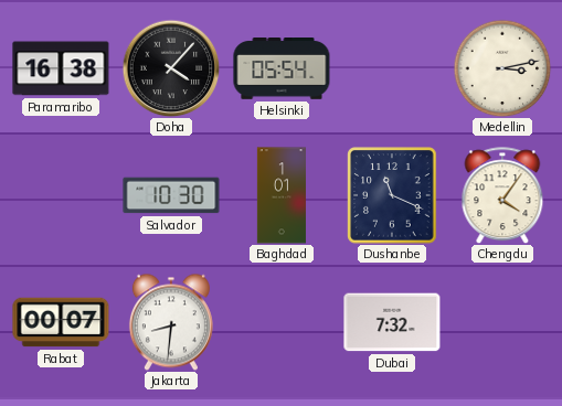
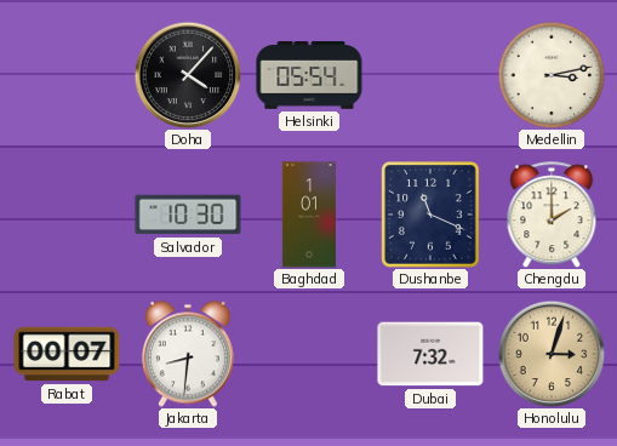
Paramaribo: 16:38 -> none (61, 68)
Chengdu: 4:06 -> 2:00 (552, 215)
Honolulu: none -> 3:03 (552, 354)
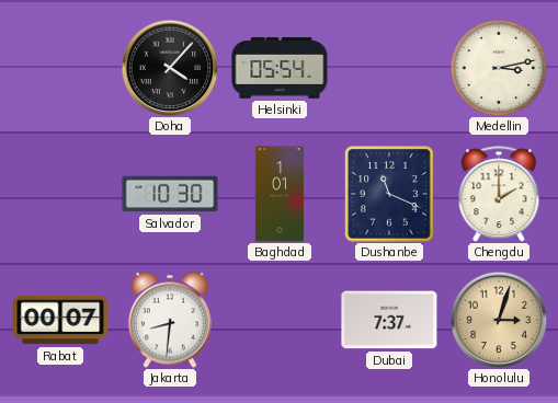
Dubai: 7:32 -> 7:37 (389, 320)
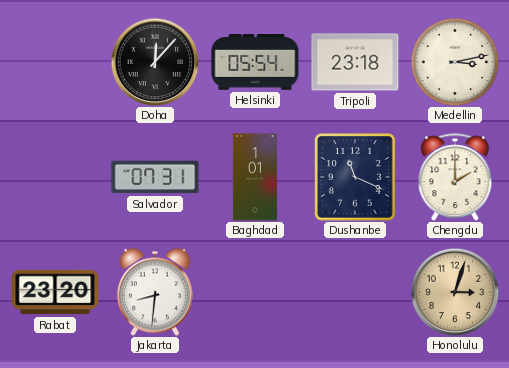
Doha: 4:07 -> 12:07 (155, 62)
Tripoli: none -> 23:18 (355, 62)
Salvador: 10:30 -> 07:31 (155, 177)
Rabat: 00:07 -> 23:20 (55, 292)
Dubai: 7:37 -> none (389, 320)
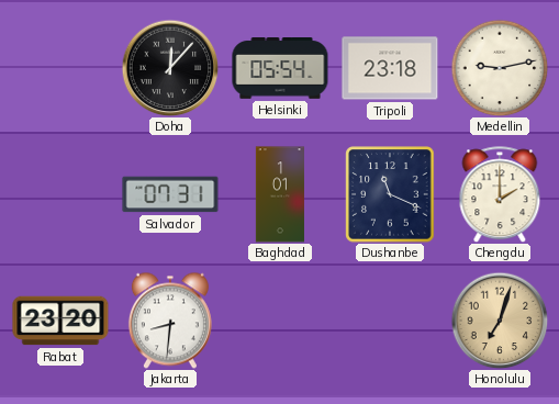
Medellin: 3:13 -> 9:13 (500, 68)
Honolulu: 3:03 -> 7:03 (500, 321)
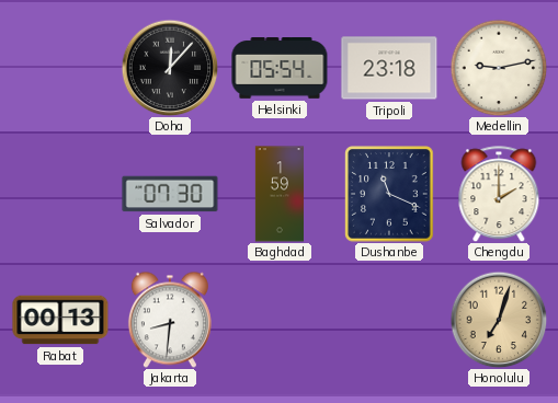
Salvador: 07:31 -> 07:30 (170, 194)
Baghdad: 1:01 -> 1:59 (280, 194)
Rabat: 23:20 -> 00:13 (60, 320)
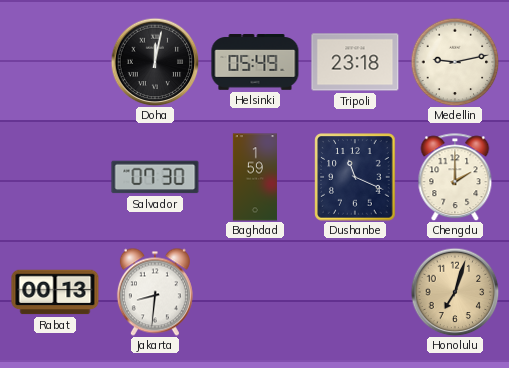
Doha: 12:07 -> 12:02 (155, 62)
Helsinki: 05:54 -> 05:49 (255, 63)
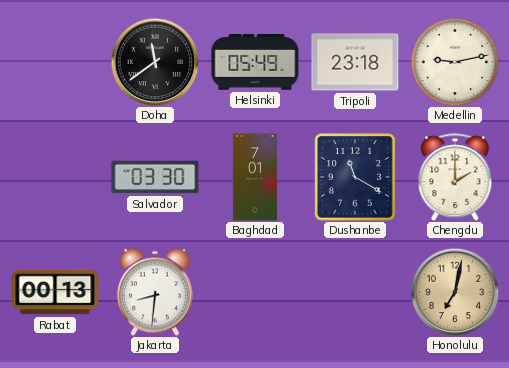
Doha: 12:02 -> 11:39 (155, 62)
Salvador: 07:30 -> 03:30 (155, 177)
Baghdad: 1:59 -> 7:01 (255, 177)
Dushanbe: 11:19 -> 11:20 (355, 177)
Honolulu: 7:03 -> 7:02 (455, 292)
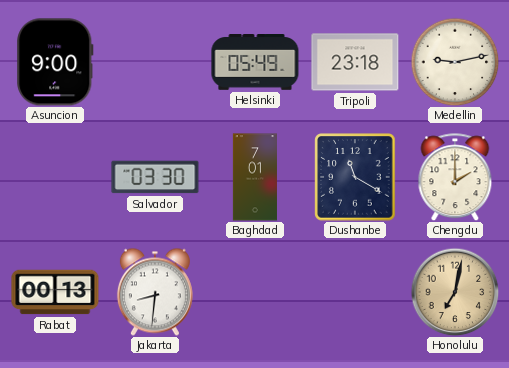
Asuncion: none -> 9:00 (55, 62)
Doha: 11:39 -> none (155, 62)
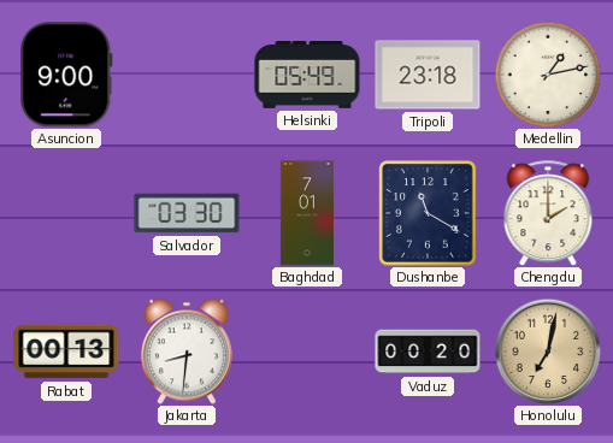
Medellin: 9:13 -> 1:13 (548, 75)
Vaduz: none -> 00:20 (428, 352)
